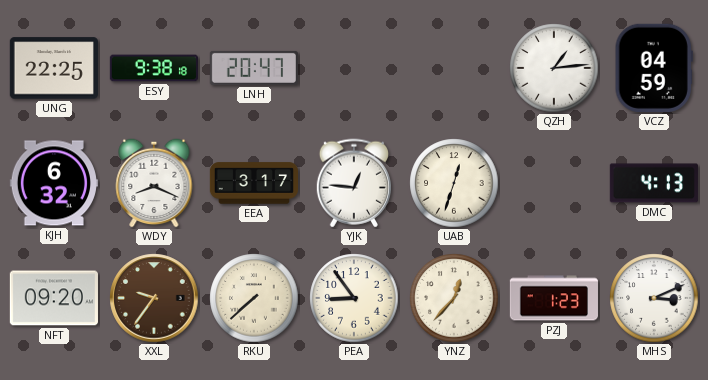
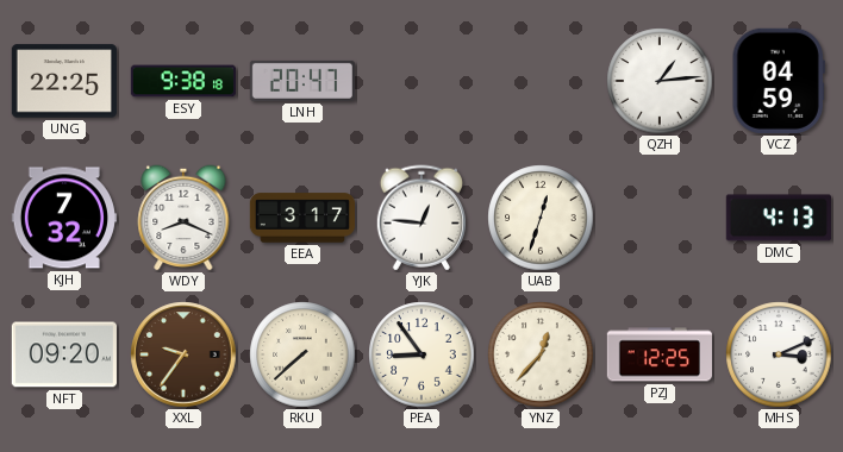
KJH: 6:32 -> 7:32 (63, 218)
PZJ: 1:23 -> 12:25 (658, 354)
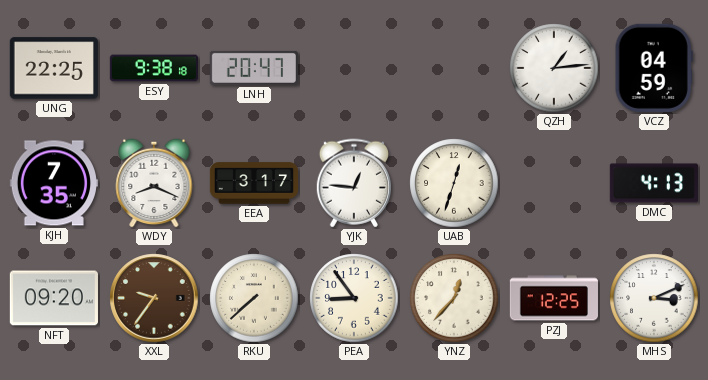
KJH: 7:32 -> 7:35 (53, 183)
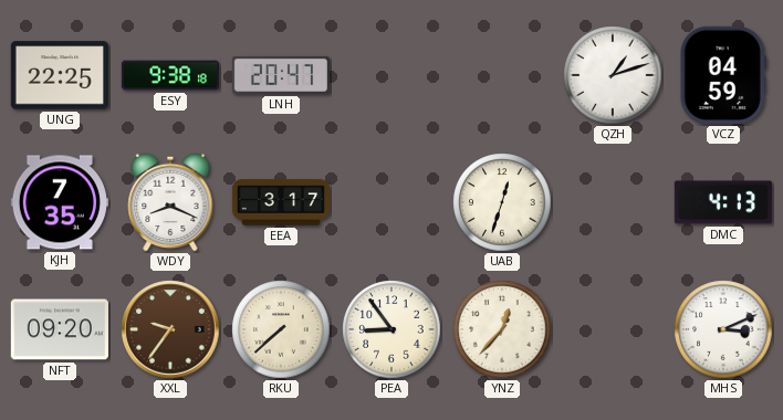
QZH: 1:14 -> 1:12 (613, 75)
YJK: 12:46 -> none (353, 183)
PZJ: 12:25 -> none (553, 298)
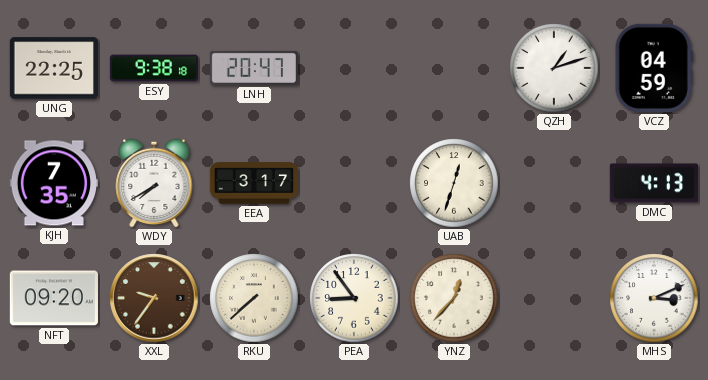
WDY: 8:19 -> 7:40 (154, 183)
